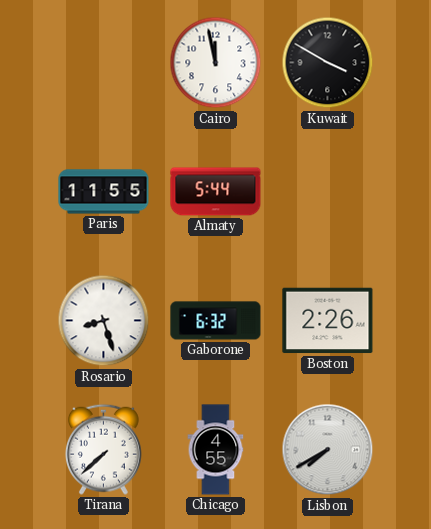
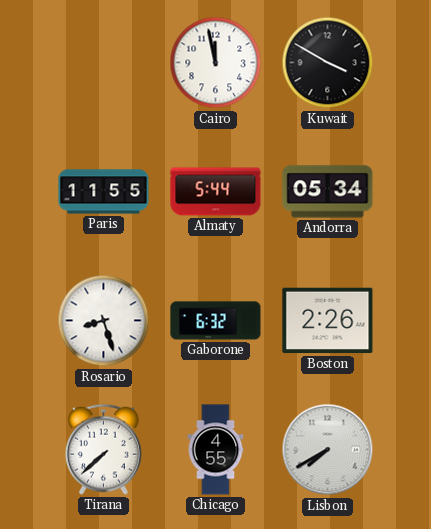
Andorra: none -> 05:34 (328, 192)
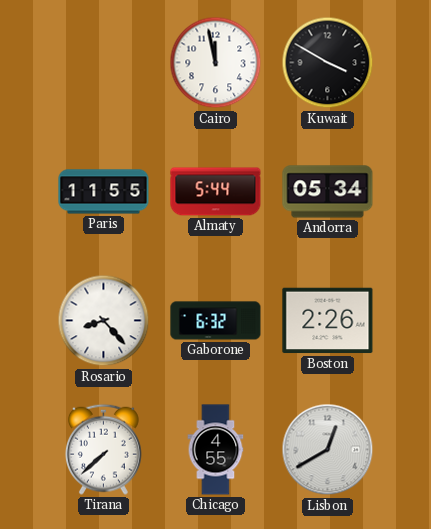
Rosario: 8:27 -> 8:23 (104, 321)
Lisbon: 7:40 -> 12:40 (328, 450)
